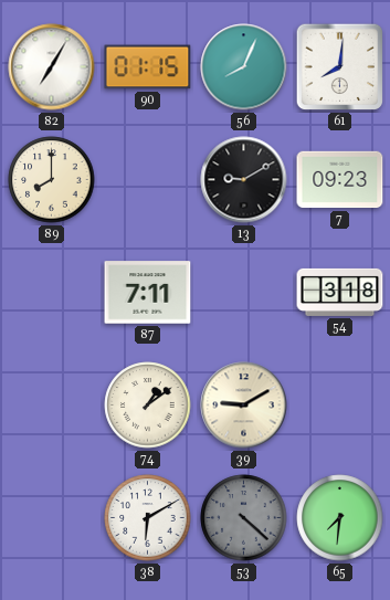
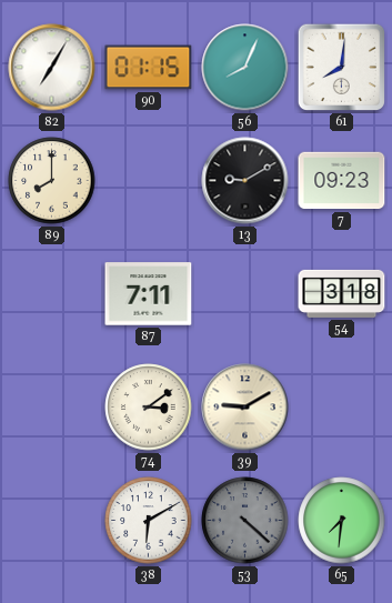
74: 1:09 -> 3:09 (149, 408)
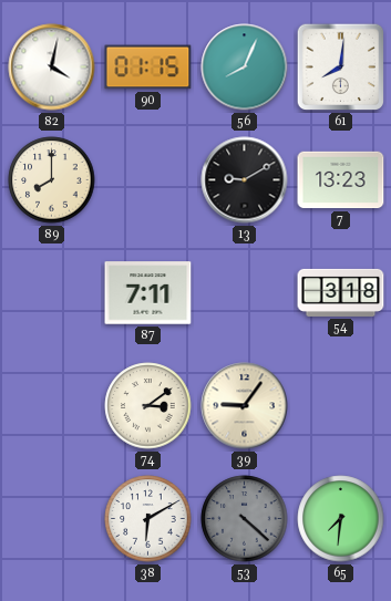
82: 7:05 -> 4:02 (52, 68)
7: 09:23 -> 13:23 (341, 180)
39: 9:10 -> 9:06 (245, 406)
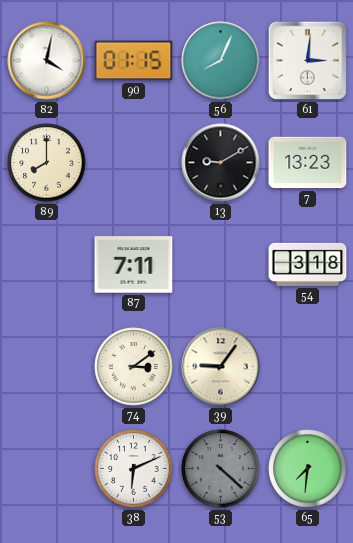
61: 8:01 -> 3:01 (308, 61)
38: 6:10 -> 6:11 (134, 469)
